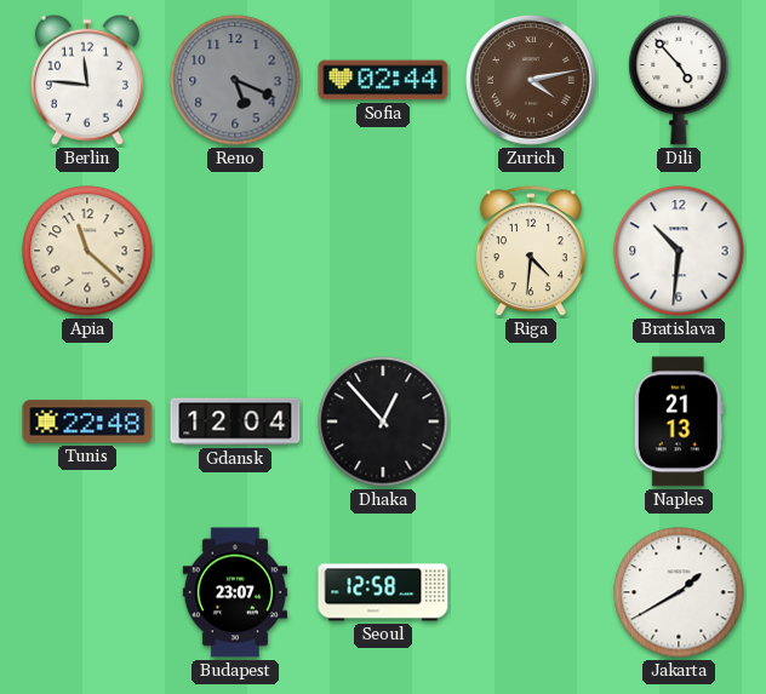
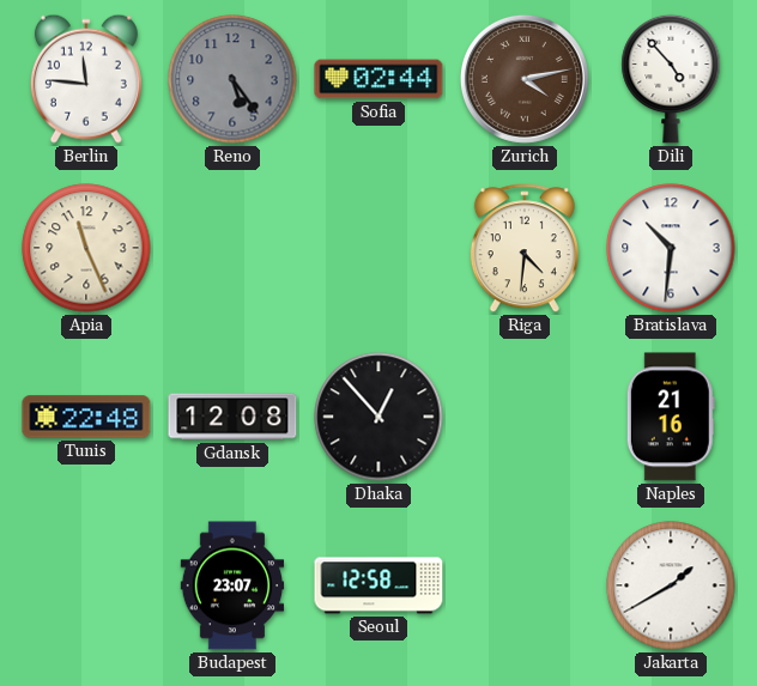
Reno: 5:19 -> 5:24 (232, 79)
Apia: 11:22 -> 11:26 (86, 248)
Gdansk: 12:04 -> 12:08 (232, 417)
Naples: 21:13 -> 21:16 (671, 417)
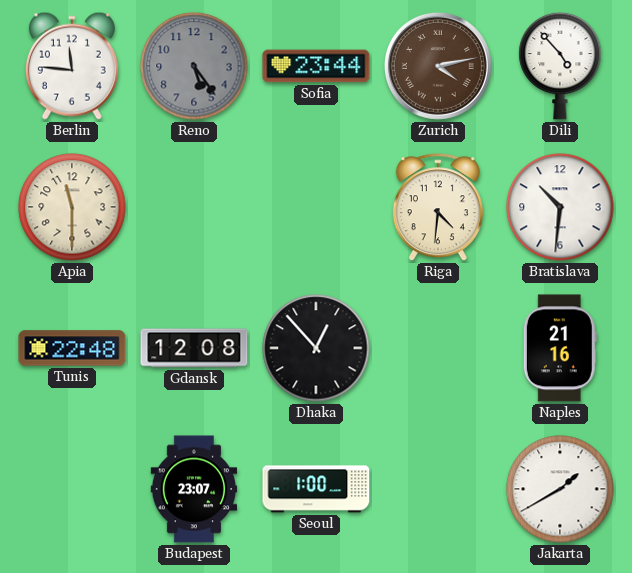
Sofia: 02:44 -> 23:44 (316, 66)
Apia: 11:26 -> 11:30 (72, 207)
Seoul: 12:58 -> 1:00 (316, 489)
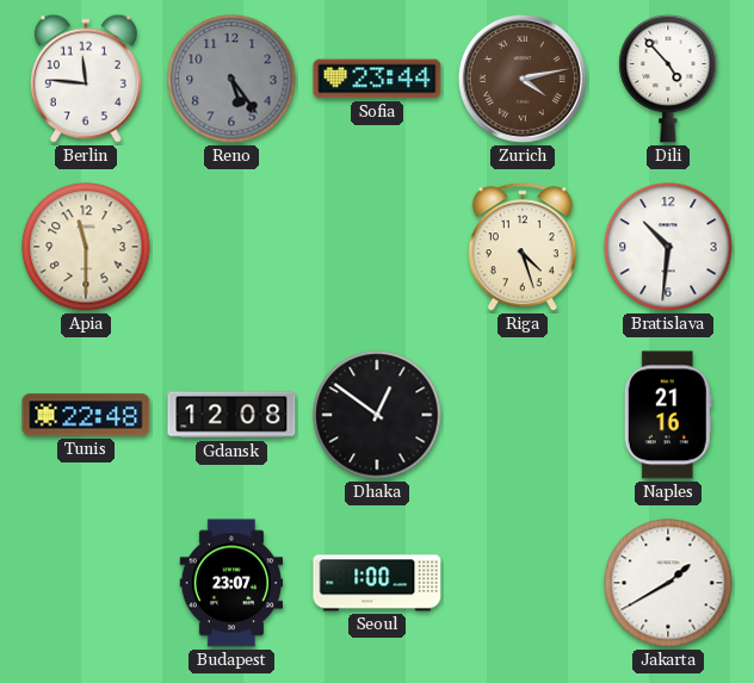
Riga: 4:31 -> 4:27 (523, 248)
Dhaka: 12:53 -> 12:51 (377, 415)
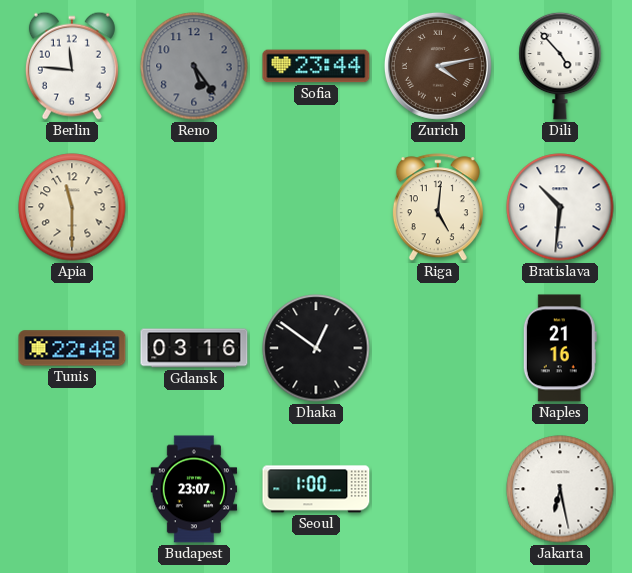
Riga: 4:27 -> 5:01 (438, 208)
Gdansk: 12:08 -> 03:16 (194, 348)
Jakarta: 1:40 -> 6:28 (560, 489)
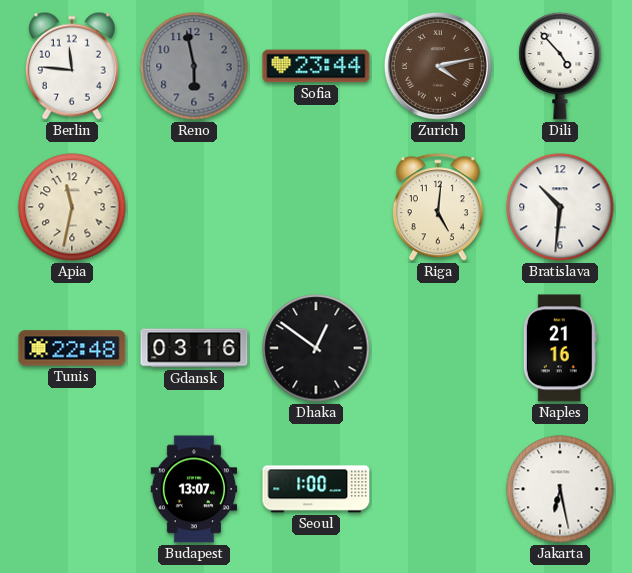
Reno: 5:24 -> 5:58 (194, 66)
Apia: 11:30 -> 11:32 (72, 207)
Budapest: 23:07 -> 13:07 (194, 489)
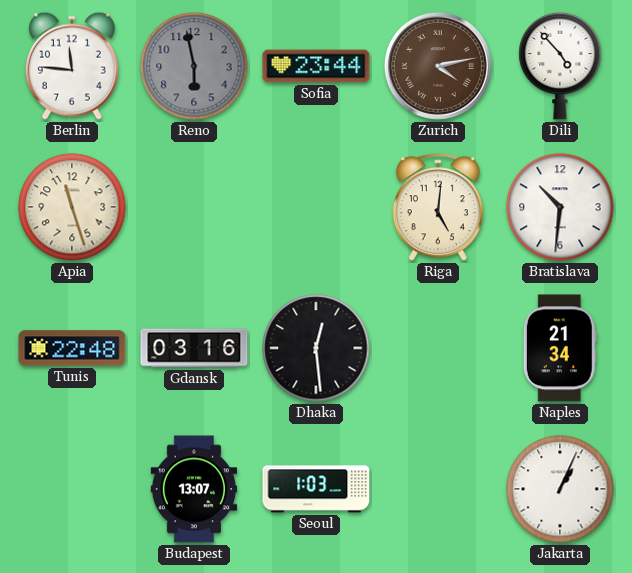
Apia: 11:32 -> 11:27 (72, 207)
Dhaka: 12:51 -> 12:29 (316, 348)
Naples: 21:16 -> 21:34 (560, 348)
Seoul: 1:00 -> 1:03 (316, 489)
Jakarta: 6:28 -> 1:04 (560, 489)
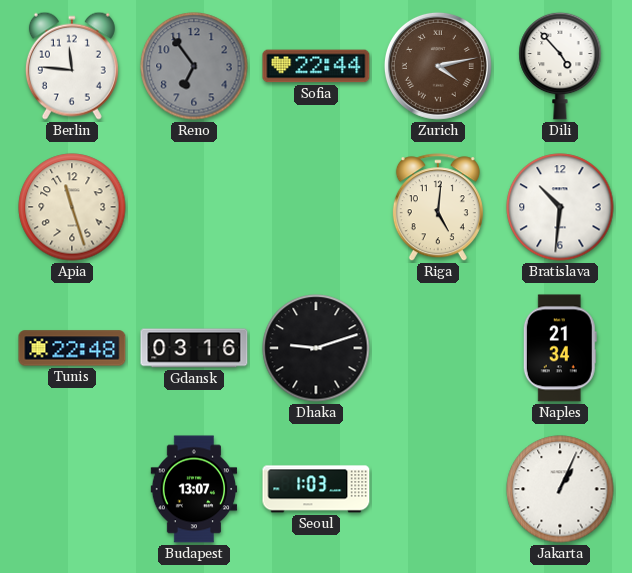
Reno: 5:58 -> 6:54 (194, 66)
Sofia: 23:44 -> 22:44 (316, 66)
Dhaka: 12:29 -> 9:12 (316, 348)
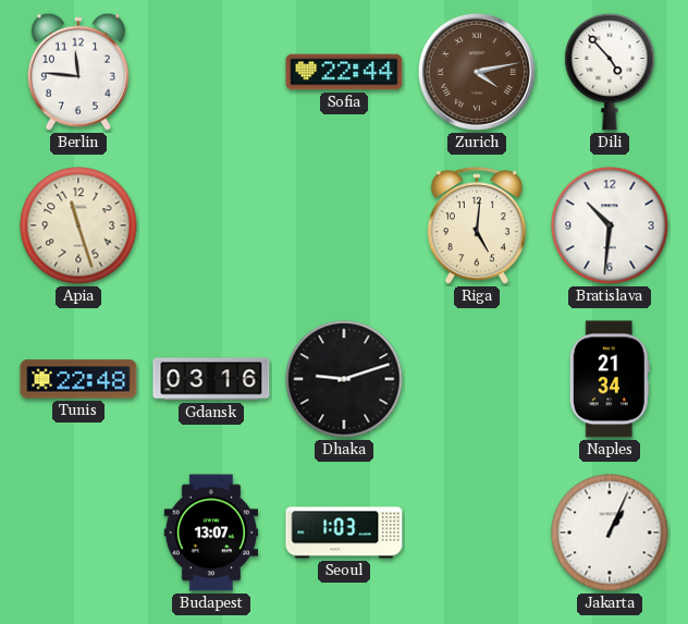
Reno: 6:54 -> none (194, 66)
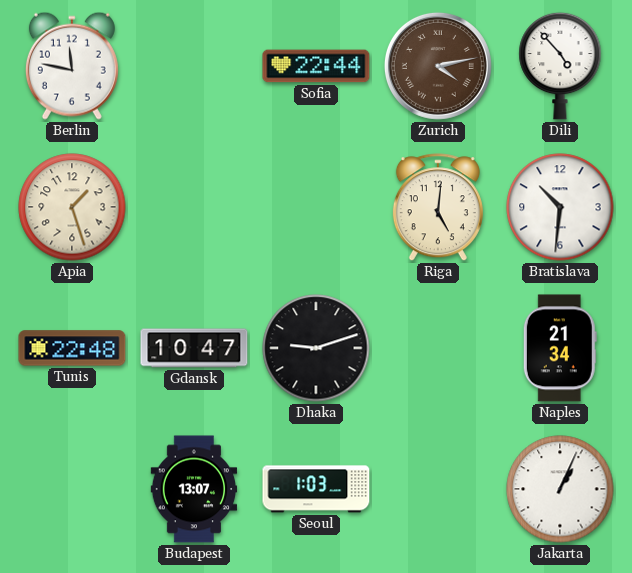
Berlin: 11:46 -> 11:47 (72, 66)
Apia: 11:27 -> 1:27 (72, 207)
Gdansk: 03:16 -> 10:47 (194, 348)
